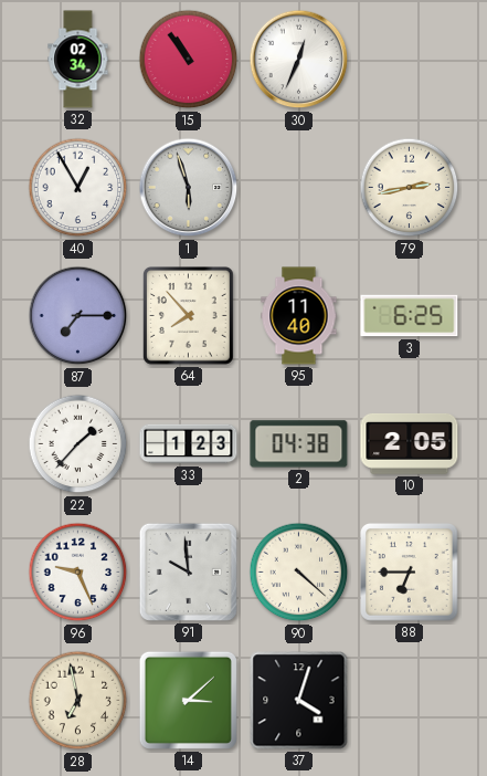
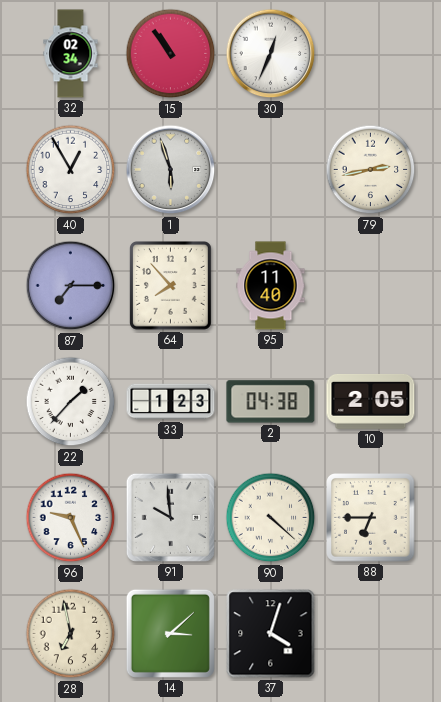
3: 6:25 -> none (410, 316)
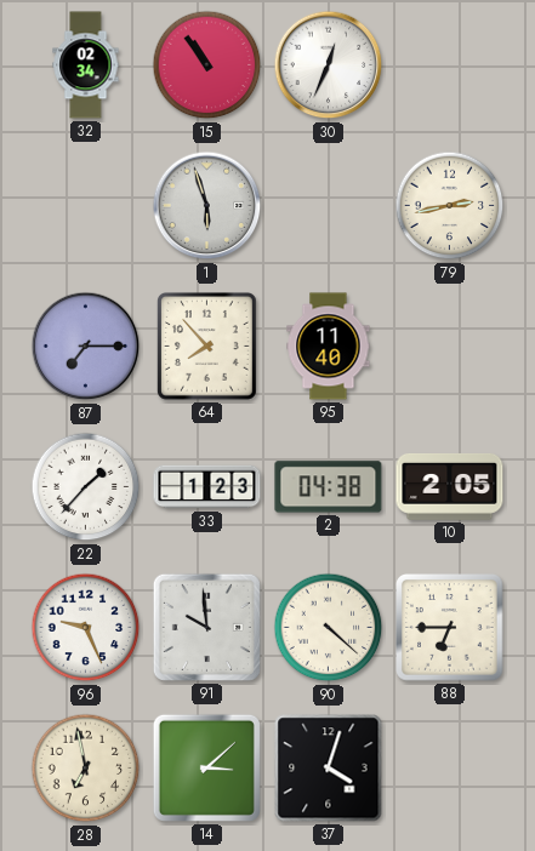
40: 12:55 -> none (71, 170)
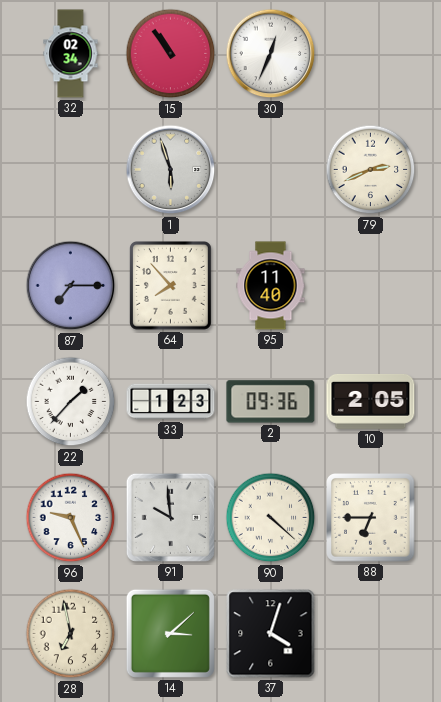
79: 2:43 -> 2:41 (371, 170)
2: 04:38 -> 09:36 (271, 402)
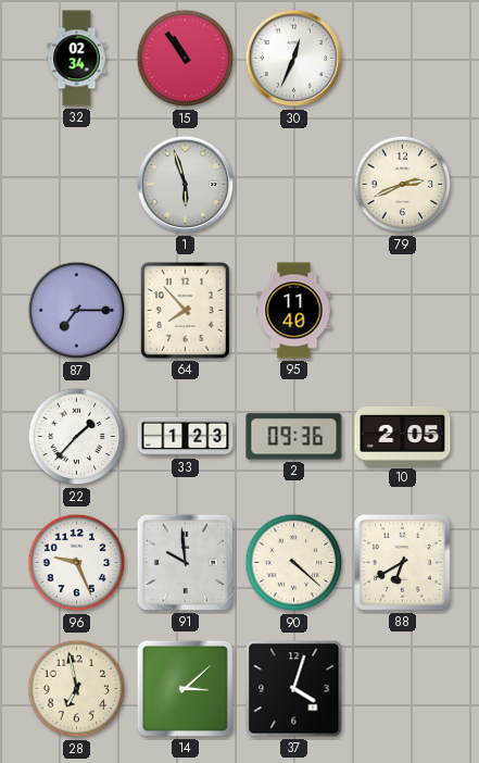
88: 6:45 -> 6:40 (403, 563)
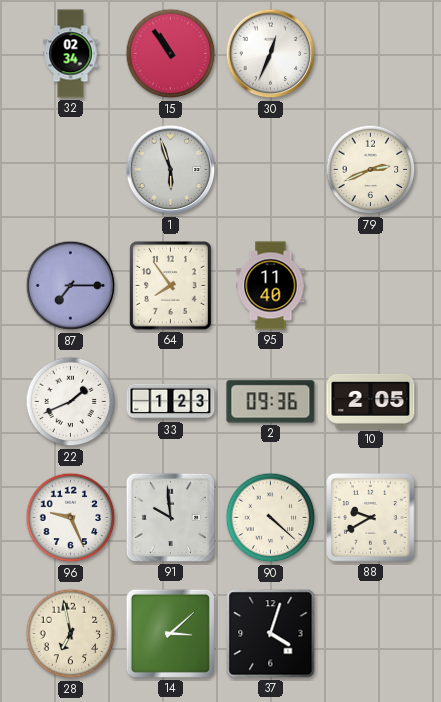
64: 7:53 -> 7:54 (170, 286)
22: 1:37 -> 1:41 (71, 402)
88: 6:40 -> 9:40 (371, 518)
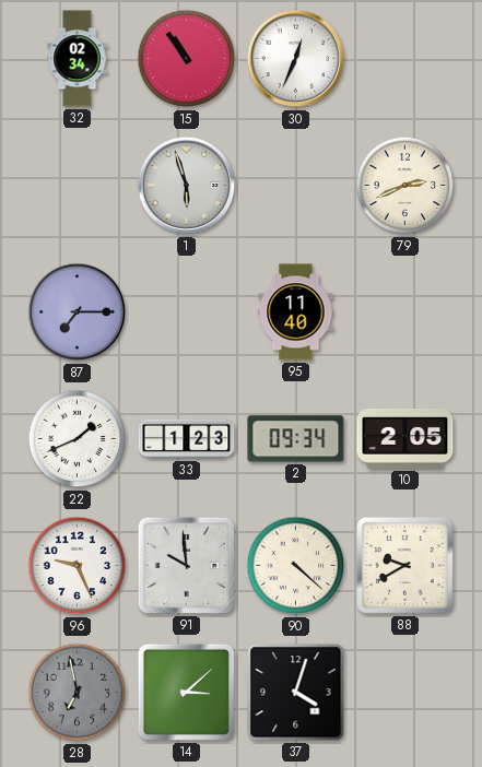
64: 7:54 -> none (170, 286)
2: 09:36 -> 09:34 (296, 439)
28 dial: cream -> grey (78, 693)
